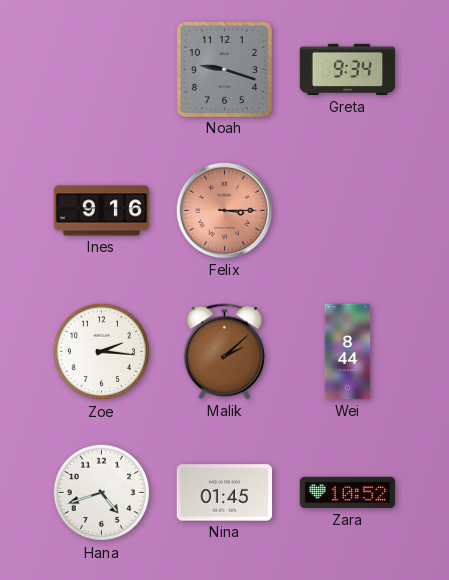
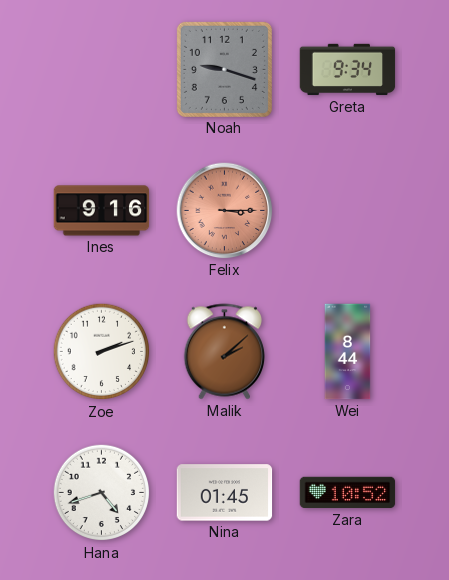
Zoe: 2:16 -> 2:12 (102, 352)
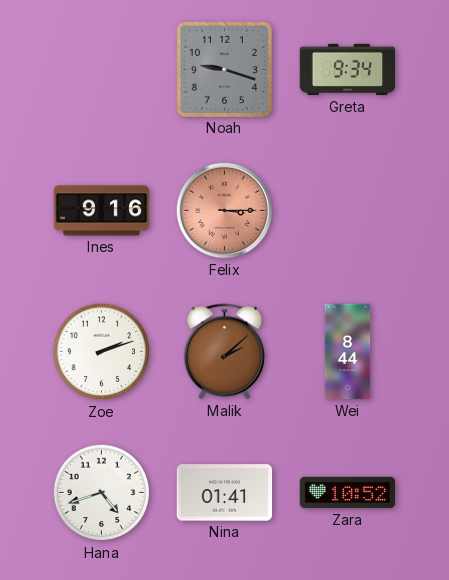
Nina: 01:45 -> 01:41 (225, 493)
